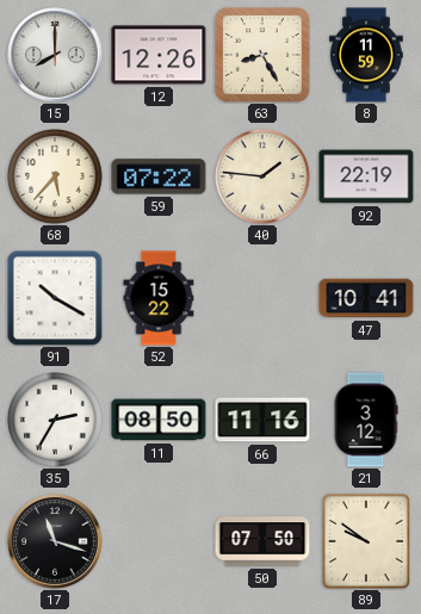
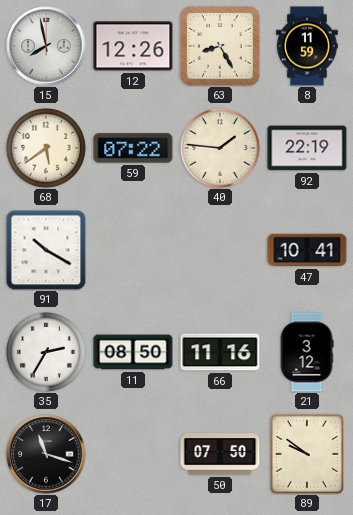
15: 8:00 -> 7:58 (46, 46)
68: 5:37 -> 5:39 (47, 149)
52: 15:22 -> none (159, 298)
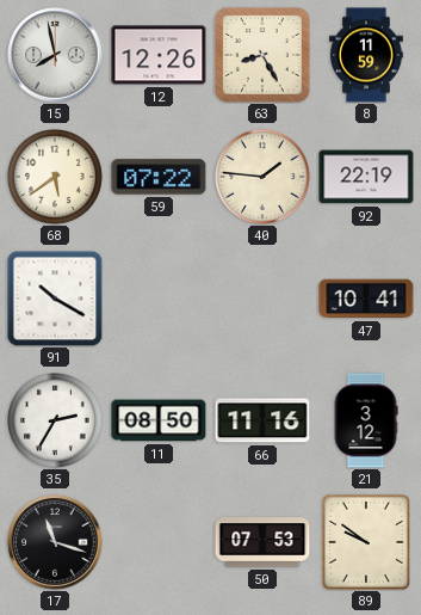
50: 07:50 -> 07:53 (262, 542)
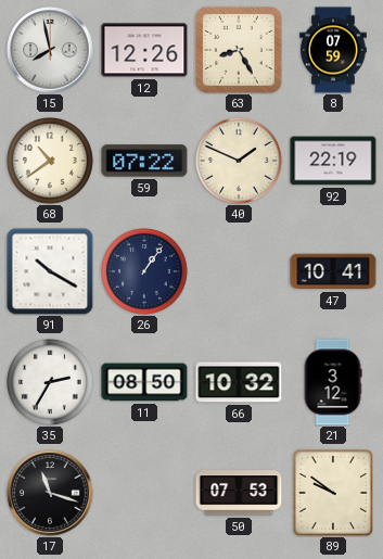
8: 11:59 -> 07:59 (333, 50)
68: 5:39 -> 10:39 (51, 162)
40: 1:46 -> 1:49 (240, 162)
26: none -> 1:06 (145, 272)
66: 11:16 -> 10:32 (239, 382)
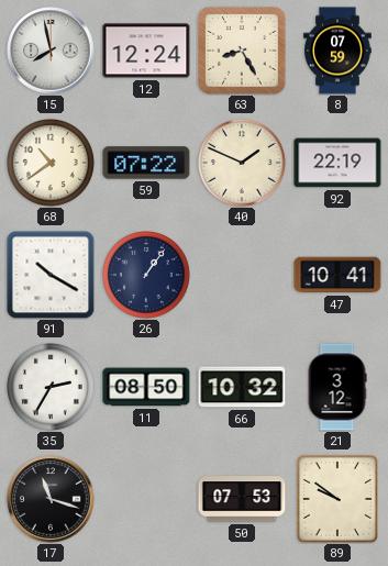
12: 12:26 -> 12:24 (146, 51)
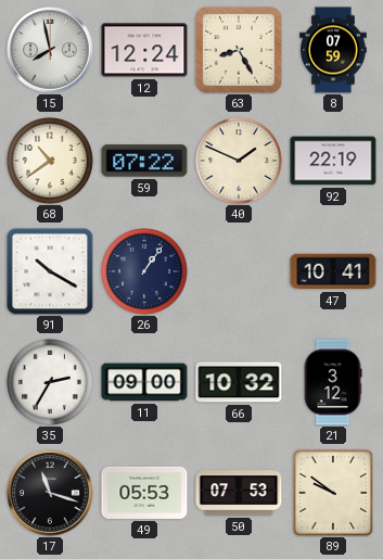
11: 08:50 -> 09:00 (144, 382)
49: none -> 05:53 (144, 493)
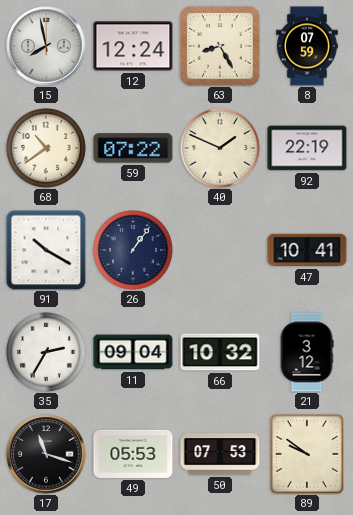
11: 09:00 -> 09:04 (133, 352)
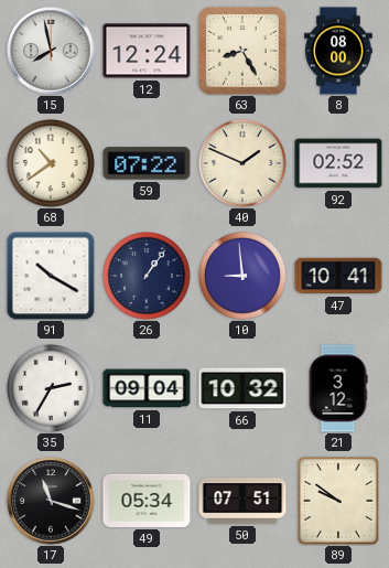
8: 07:59 -> 08:00 (338, 51)
92: 22:19 -> 02:52 (338, 163)
10: none -> 8:59 (244, 277)
49: 05:53 -> 05:34 (147, 501)
50: 07:53 -> 07:51 (242, 501)
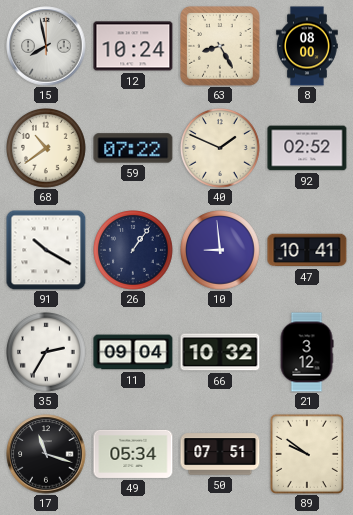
12: 12:24 -> 10:24 (133, 46)
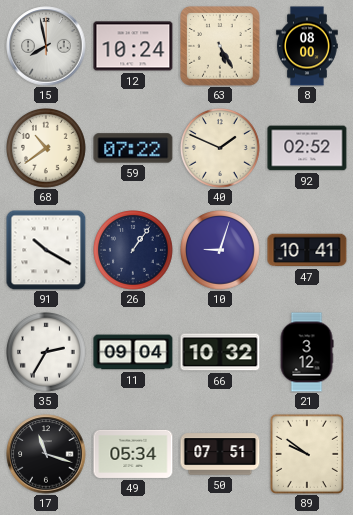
63: 8:25 -> 5:25 (220, 46)
10: 8:59 -> 9:03 (221, 251)
